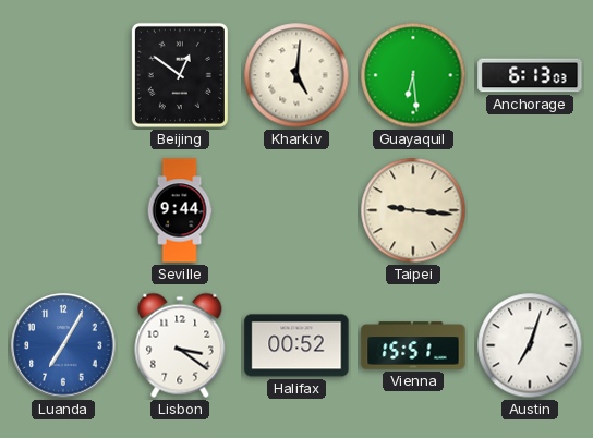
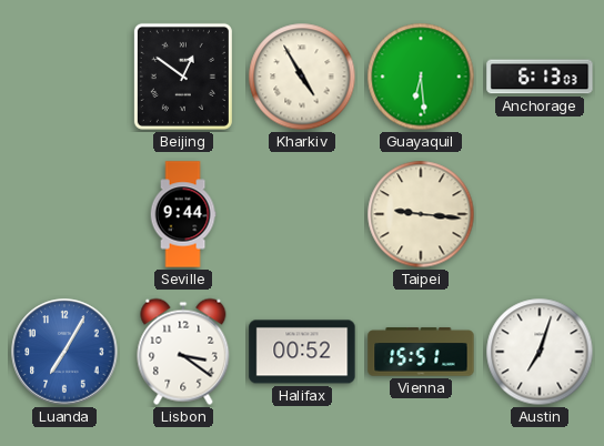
Kharkiv: 5:01 -> 4:55 (302, 77)
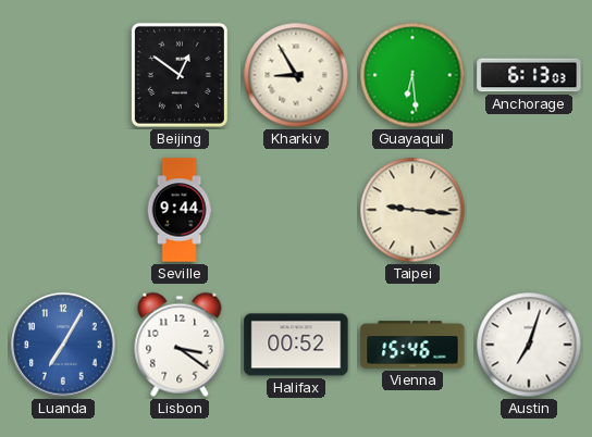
Kharkiv: 4:55 -> 8:55 (296, 75)
Vienna: 15:51 -> 15:46 (412, 345)
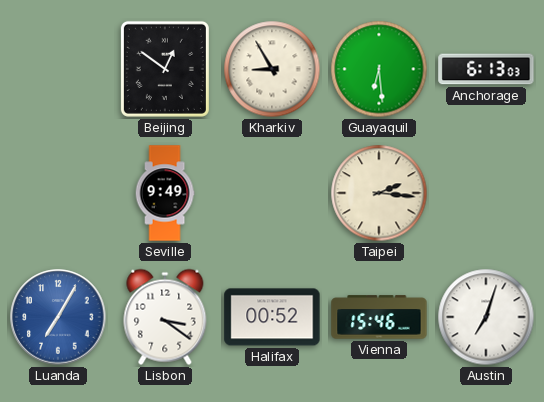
Seville: 9:44 -> 9:49 (165, 193)
Taipei: 9:16 -> 2:16 (379, 193)
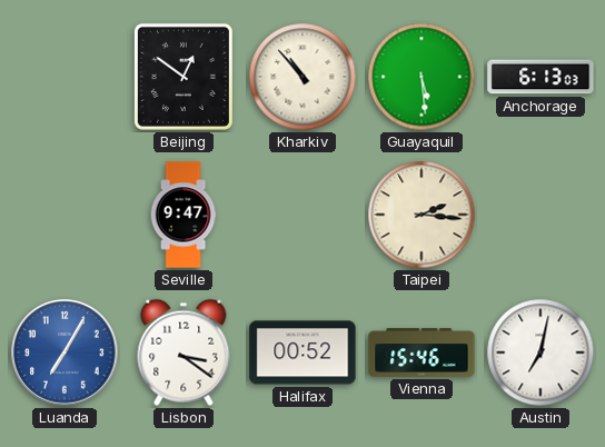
Kharkiv: 8:55 -> 10:53 (302, 77)
Guayaquil: 6:29 -> 5:29 (421, 77)
Seville: 9:49 -> 9:47 (184, 215)
Austin: 7:03 -> 7:02 (540, 352)
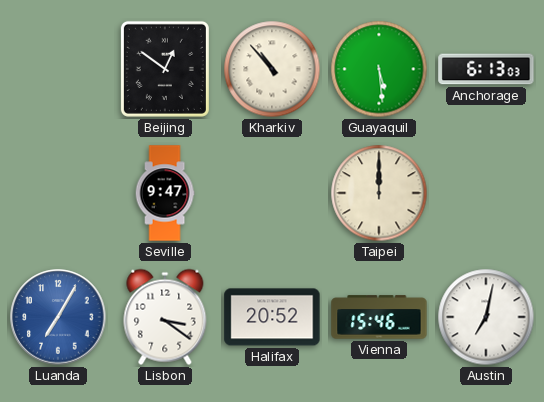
Taipei: 2:16 -> 12:00 (379, 193)
Halifax: 00:52 -> 20:52 (272, 317)
